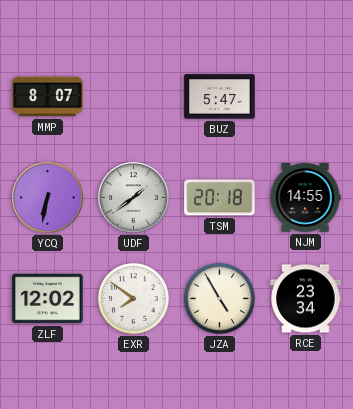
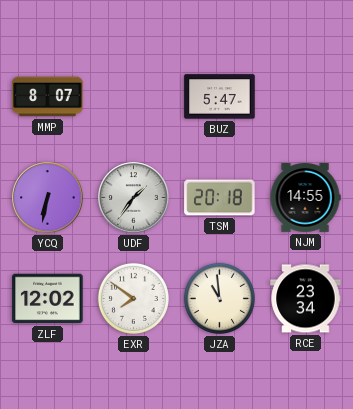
UDF: 1:39 -> 1:36 (134, 198)
JZA: 4:55 -> 10:59 (219, 298)
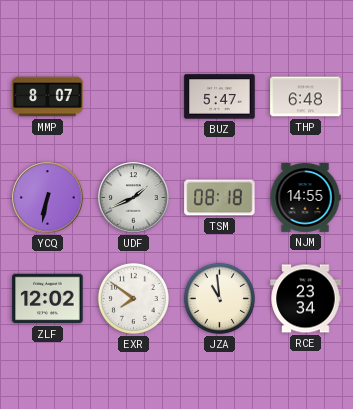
THP: none -> 6:48 (306, 97)
UDF: 1:36 -> 1:41 (134, 198)
TSM: 20:18 -> 08:18 (220, 198)
